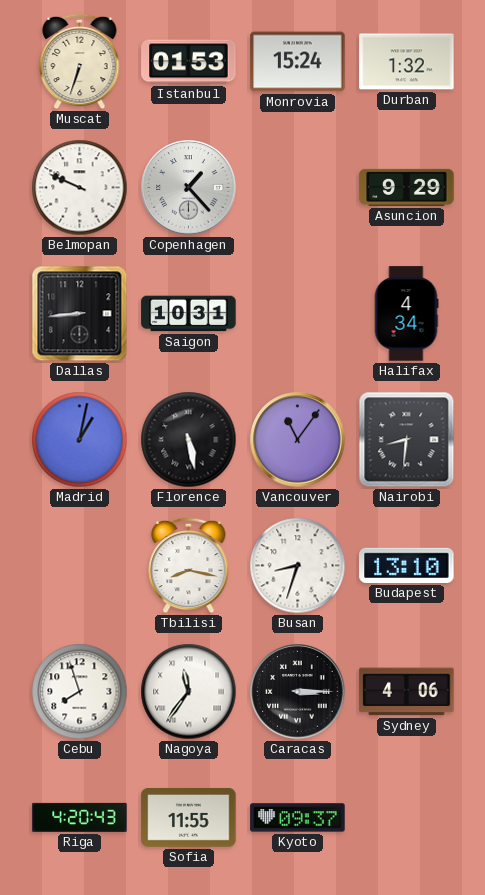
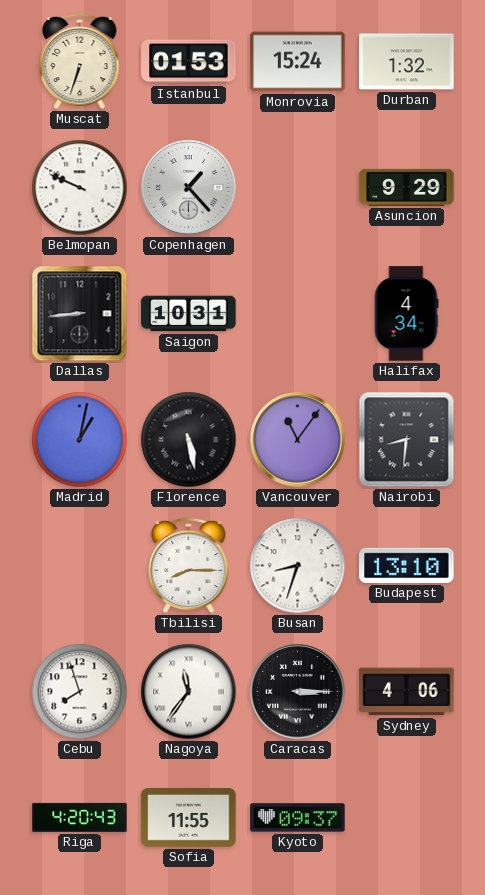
Tbilisi: 8:17 -> 8:15 (189, 566)
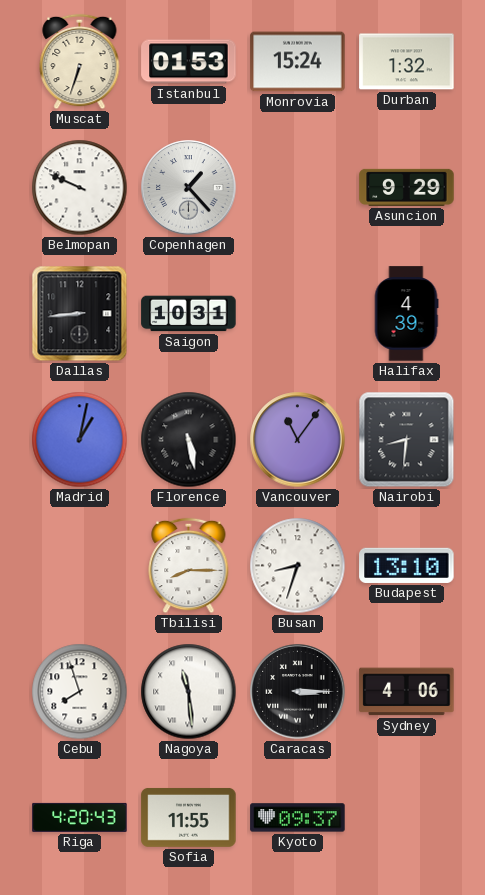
Halifax: 4:34 -> 4:39 (406, 314)
Nagoya: 11:36 -> 11:29 (189, 692)
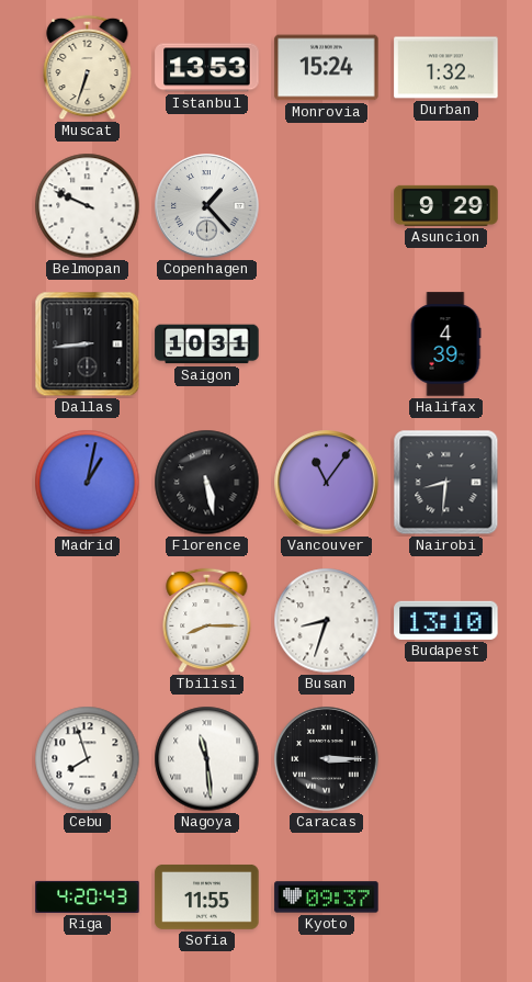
Istanbul: 01:53 -> 13:53 (207, 68)
Sydney: 4:06 -> none (407, 692)
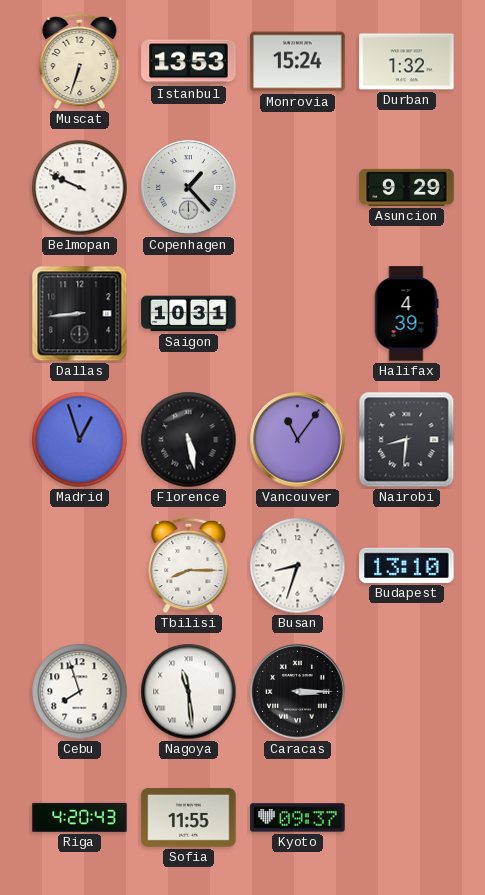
Madrid: 1:02 -> 12:57 (80, 440)
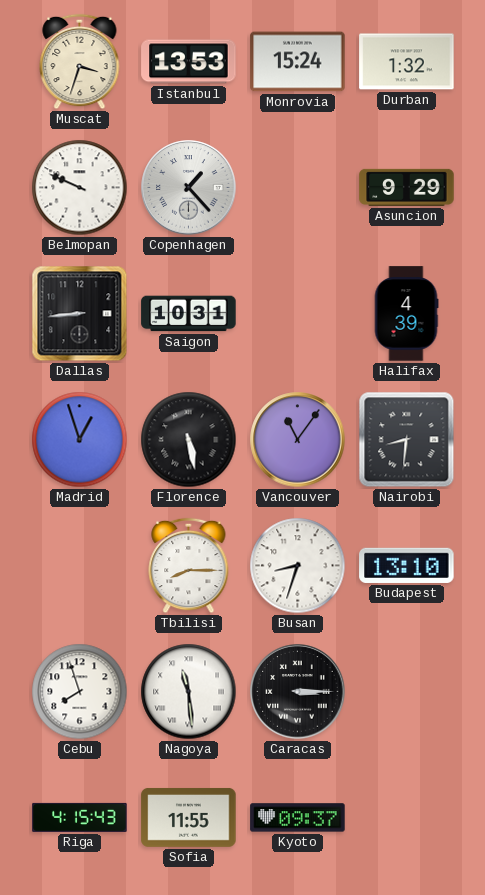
Muscat: 6:33 -> 3:33 (80, 62)
Riga: 4:20 -> 4:15 (80, 817)
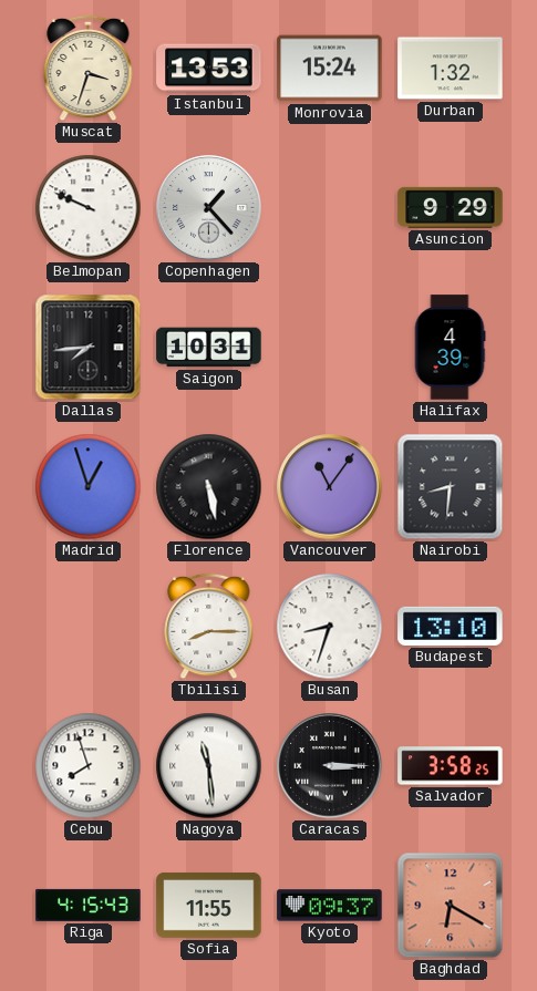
Dallas: 8:44 -> 7:44 (89, 348)
Salvador: none -> 3:58 (451, 766)
Baghdad: none -> 6:20 (451, 906)
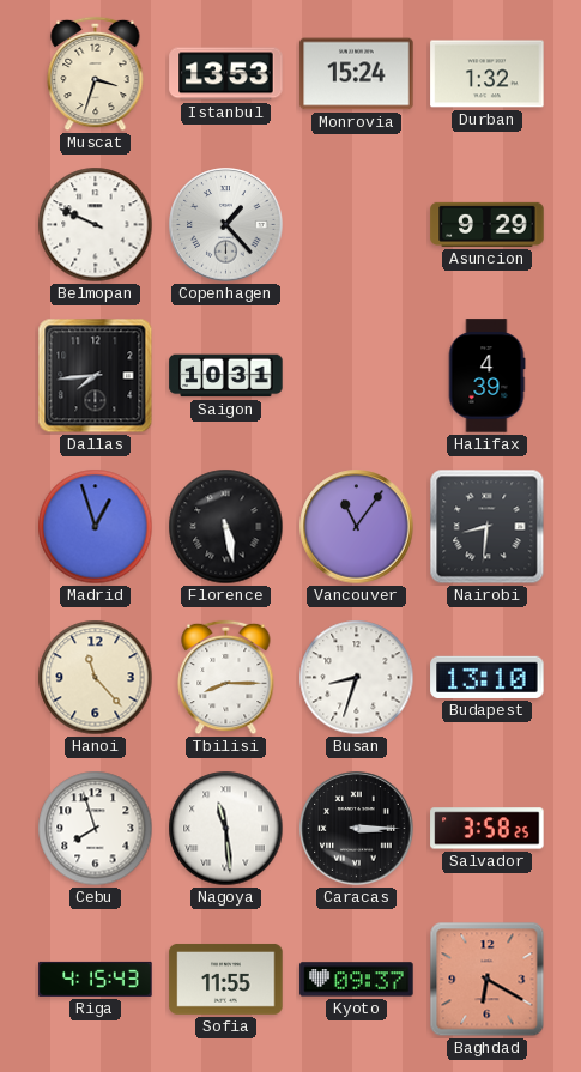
Hanoi: none -> 11:23 (96, 678)
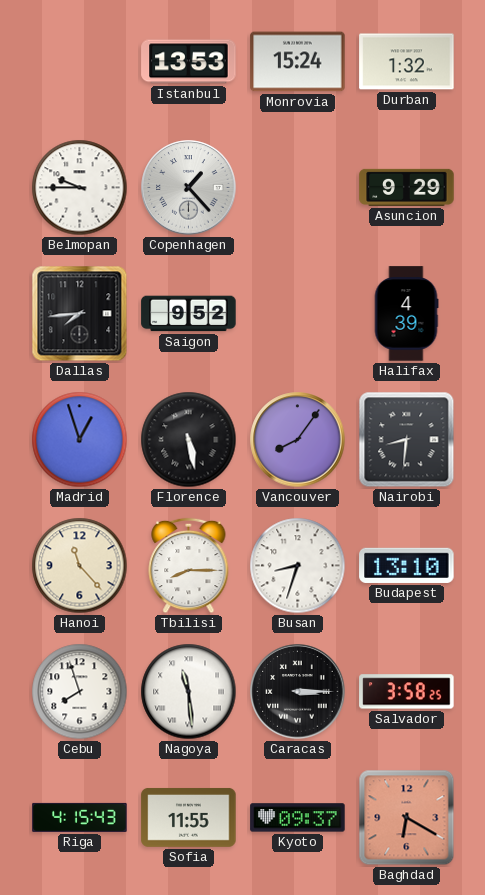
Muscat: 3:33 -> none (96, 74)
Belmopan: 9:49 -> 9:45 (80, 188)
Saigon: 10:31 -> 9:52 (189, 314)
Vancouver: 11:06 -> 8:06 (298, 440)
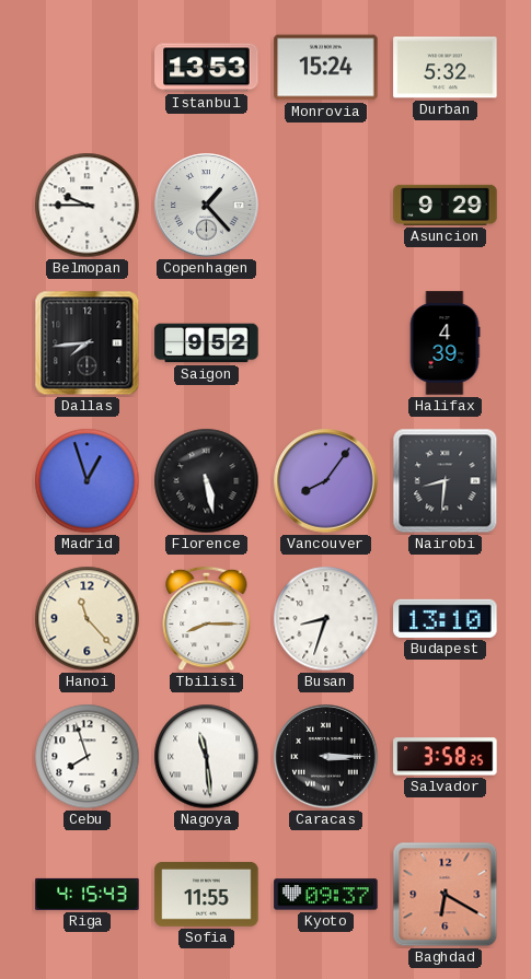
Durban: 1:32 -> 5:32 (446, 68)
